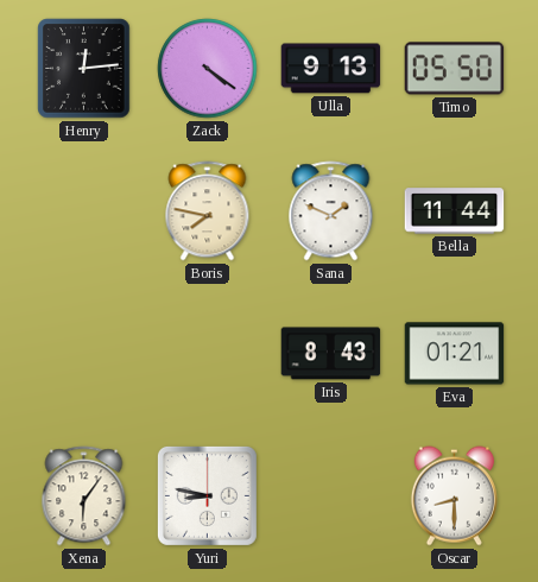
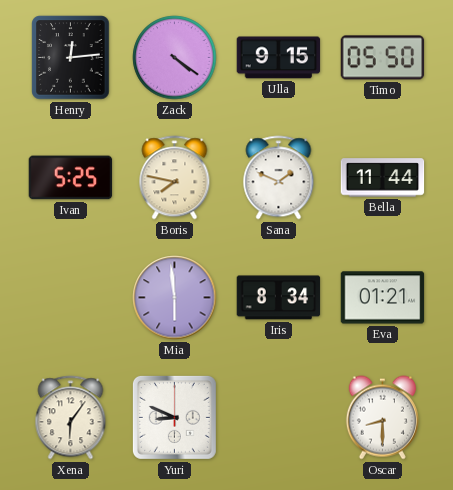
Ulla: 9:13 -> 9:15 (279, 58)
Ivan: none -> 5:25 (71, 178)
Mia: none -> 5:59 (175, 298)
Iris: 8:43 -> 8:34 (279, 298)
Yuri: 8:47 -> 8:49 (174, 417)
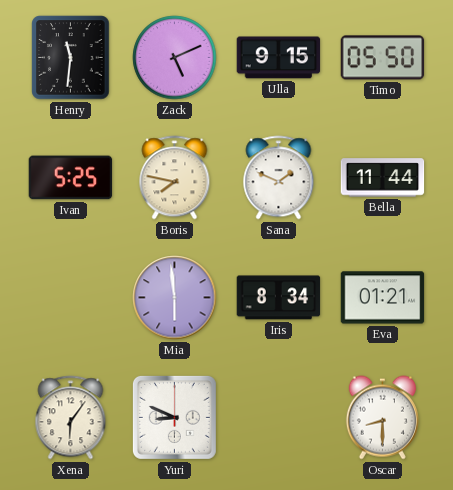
Henry: 12:14 -> 11:31 (71, 58)
Zack: 4:21 -> 5:11 (175, 58)
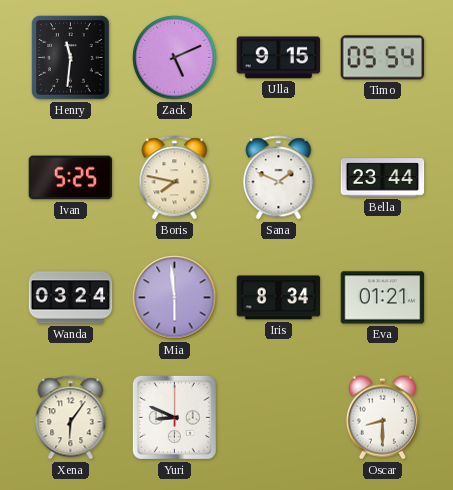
Timo: 05:50 -> 05:54 (383, 58)
Bella: 11:44 -> 23:44 (383, 178)
Wanda: none -> 03:24 (71, 298)
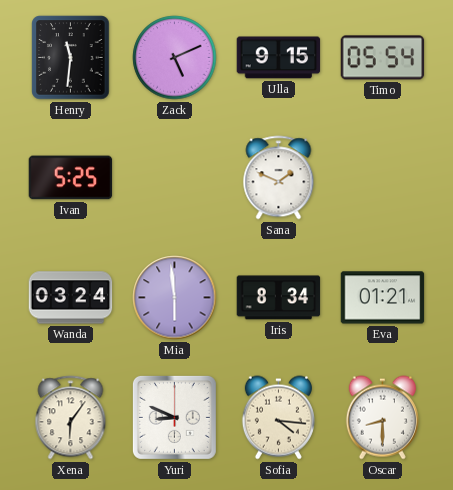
Boris: 7:47 -> none (175, 178)
Bella: 23:44 -> none (383, 178)
Sofia: none -> 4:16 (278, 418)
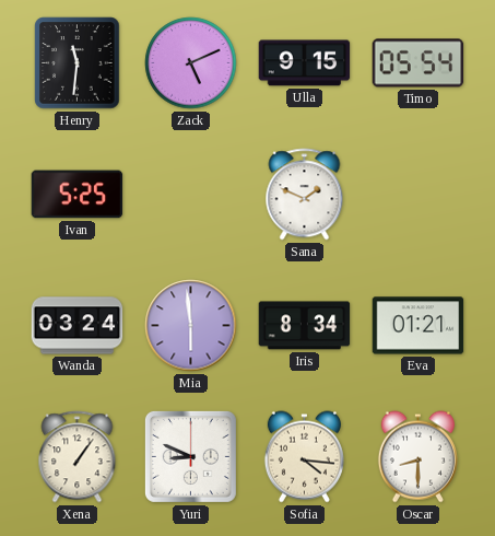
Xena: 6:06 -> 1:06 (78, 457)
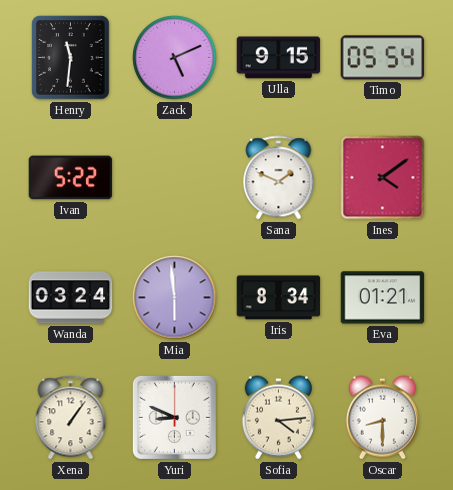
Ivan: 5:25 -> 5:22 (71, 178)
Ines: none -> 4:09 (383, 178)
Sofia: 4:16 -> 4:14 (278, 418)
